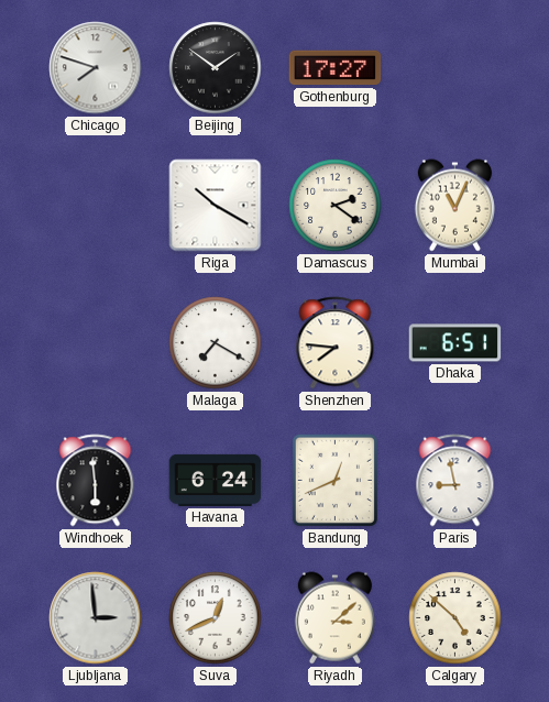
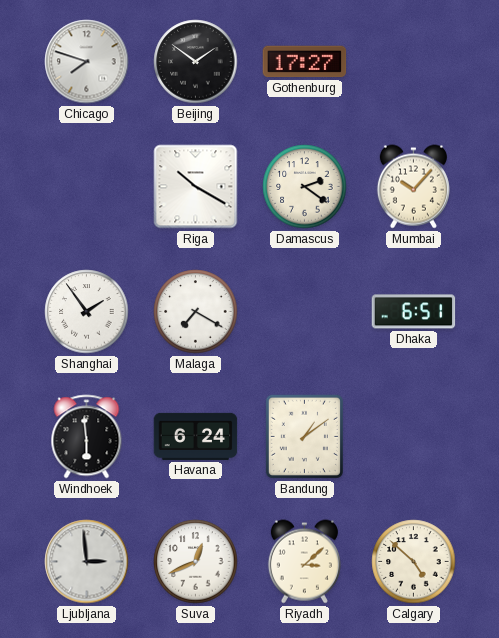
Mumbai: 11:04 -> 10:07 (413, 187)
Shanghai: none -> 1:54 (87, 312)
Shenzhen: 7:46 -> none (336, 343)
Bandung: 12:41 -> 1:09 (304, 436)
Paris: 8:58 -> none (455, 481)
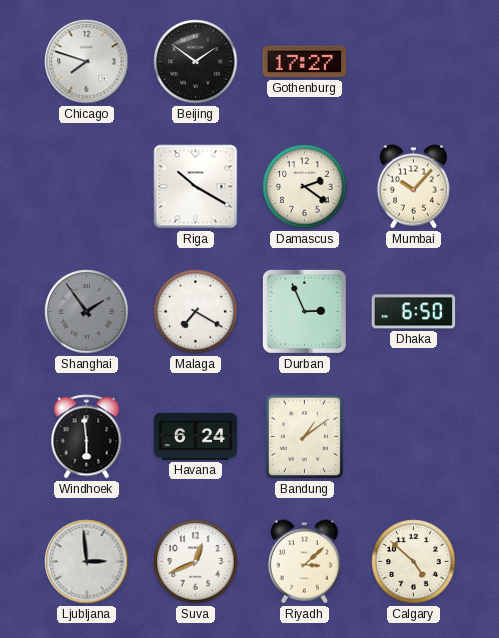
Shanghai dial: white -> grey (87, 312)
Durban: none -> 2:56 (304, 311)
Dhaka: 6:51 -> 6:50 (414, 312)
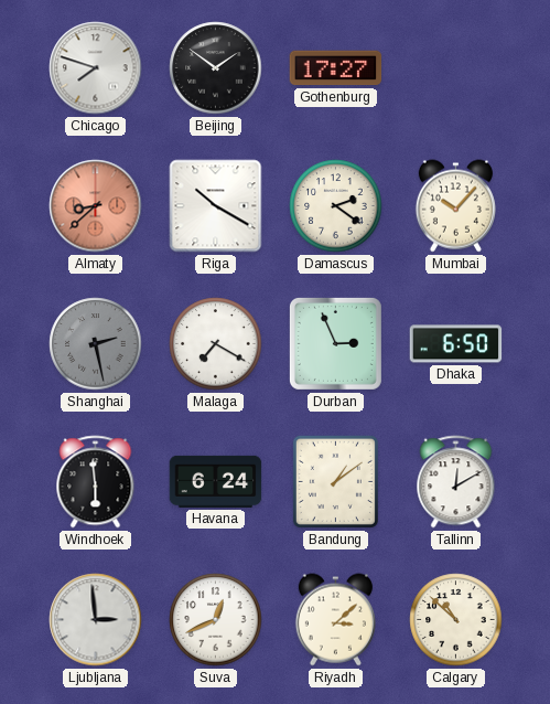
Almaty: none -> 8:38 (96, 206)
Shanghai: 1:54 -> 2:28 (96, 344)
Tallinn: none -> 12:10 (456, 482)
Calgary: 4:52 -> 10:52 (456, 620)
